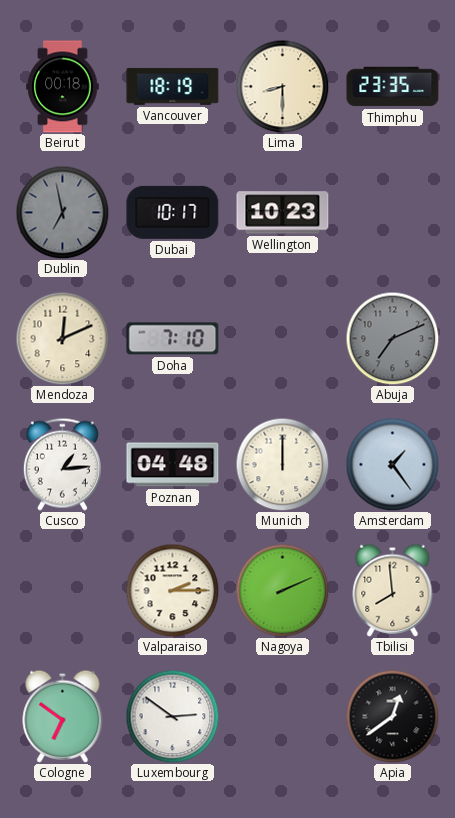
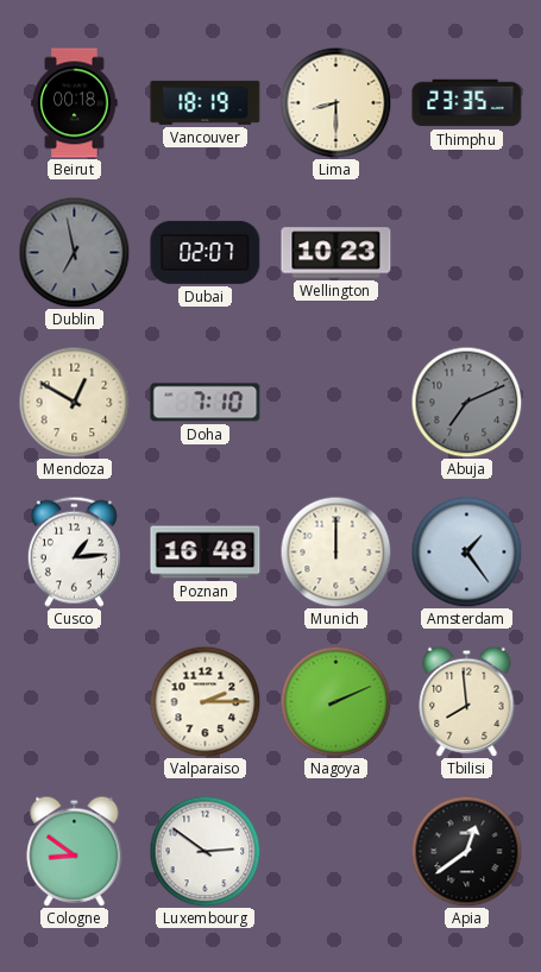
Dubai: 10:17 -> 02:07 (206, 252)
Mendoza: 12:11 -> 12:50 (74, 402)
Poznan: 04:48 -> 16:48 (206, 553)
Cologne: 6:51 -> 8:51 (75, 851)
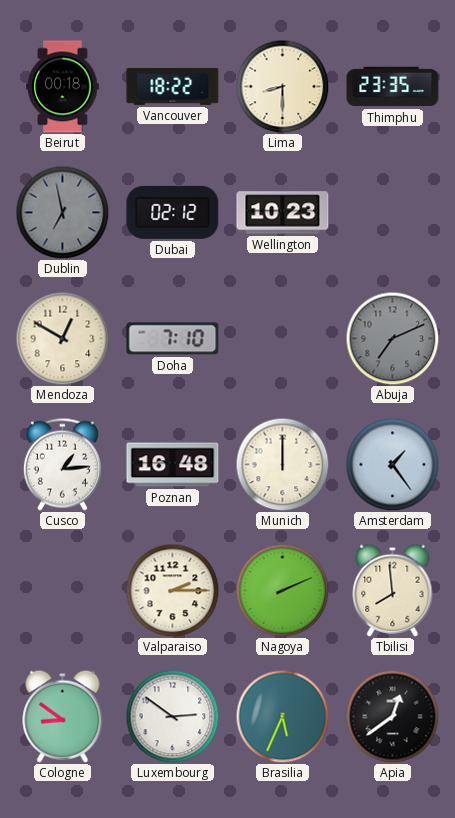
Vancouver: 18:19 -> 18:22 (173, 86)
Dubai: 02:07 -> 02:12 (173, 212)
Brasilia: none -> 5:34 (282, 716)
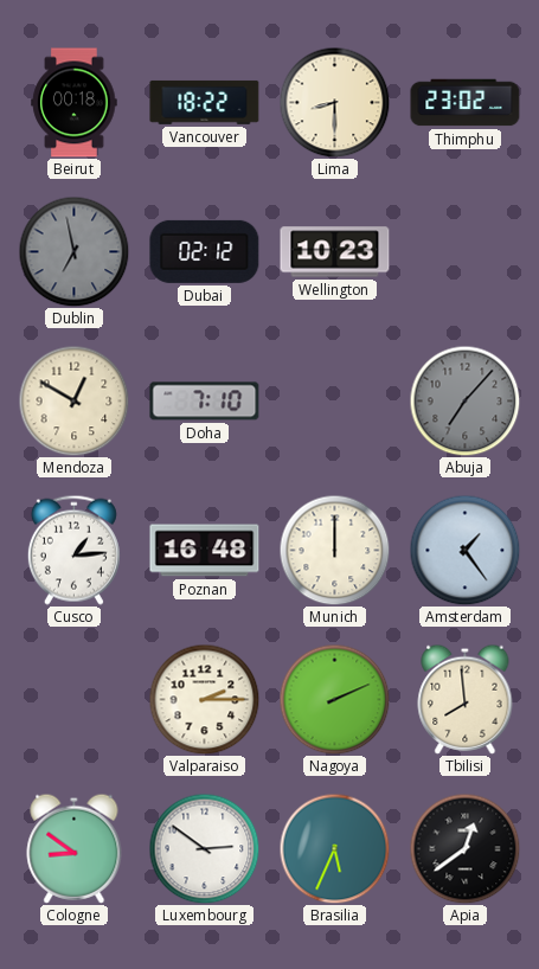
Thimphu: 23:35 -> 23:02 (466, 103)
Abuja: 7:11 -> 7:07 (464, 400)
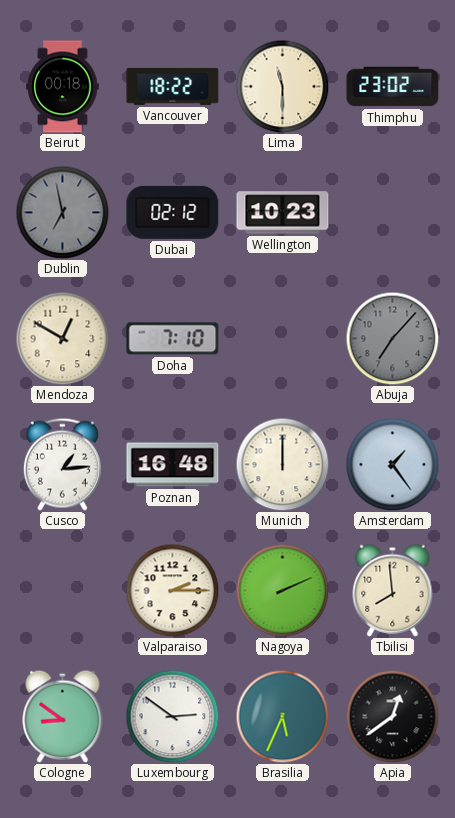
Lima: 8:30 -> 11:30 (282, 86)
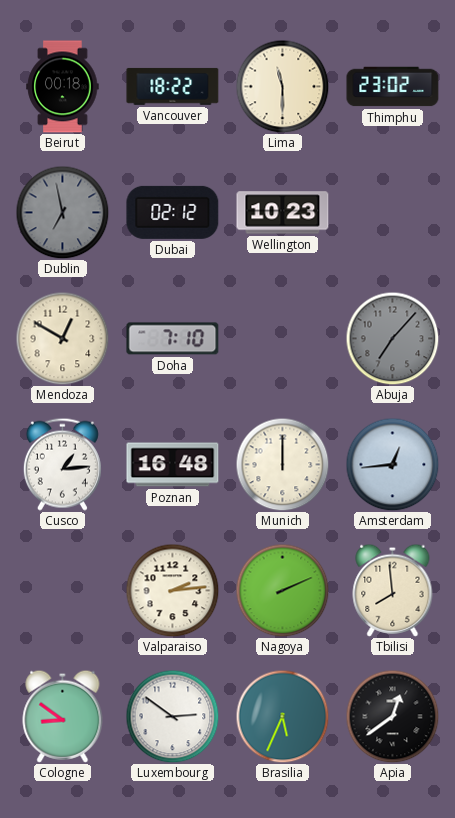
Amsterdam: 1:24 -> 12:44 (392, 464)
Valparaiso: 2:15 -> 2:14 (172, 590)
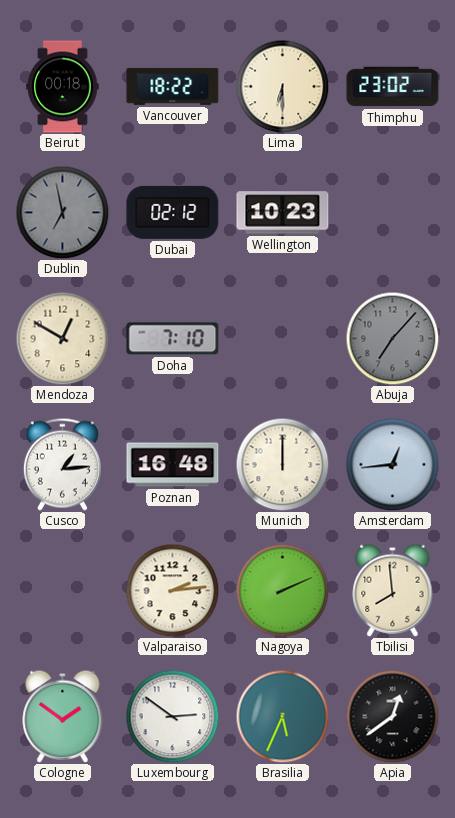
Lima: 11:30 -> 6:30 (282, 86)
Cologne: 8:51 -> 1:51 (63, 716)
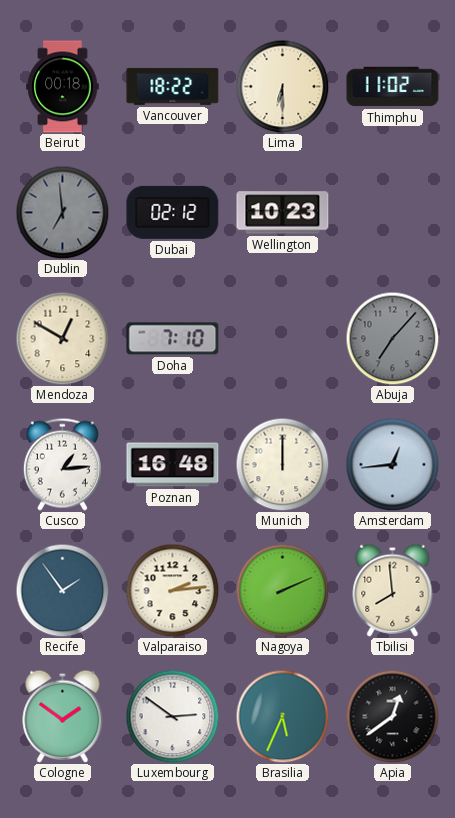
Thimphu: 23:02 -> 11:02 (393, 87)
Dublin: 6:58 -> 6:59 (62, 212)
Recife: none -> 1:54 (62, 590)
